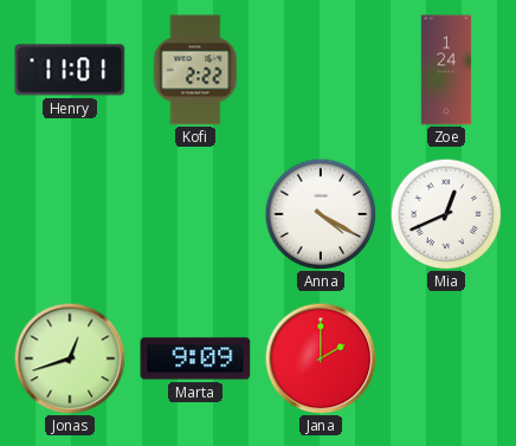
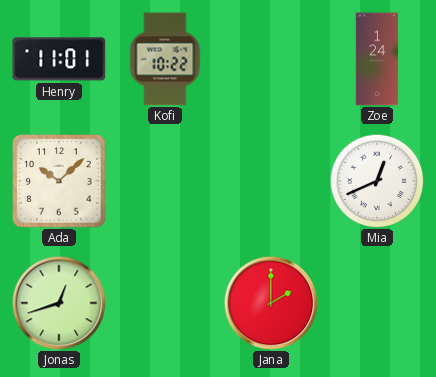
Kofi: 2:22 -> 10:22 (165, 59)
Ada: none -> 10:08 (59, 181)
Anna: 4:20 -> none (321, 214)
Marta: 9:09 -> none (195, 358)
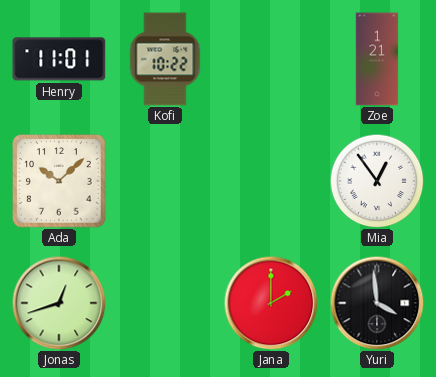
Zoe: 1:24 -> 1:21 (377, 59)
Mia: 12:41 -> 12:54 (377, 181)
Yuri: none -> 3:59 (377, 303)
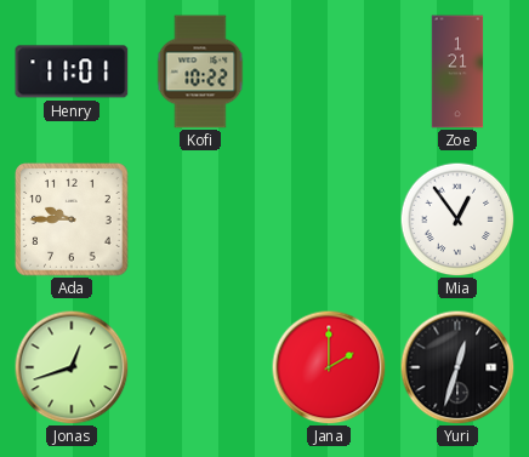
Ada: 10:08 -> 9:45 (72, 219)
Yuri: 3:59 -> 12:33 (457, 367)
